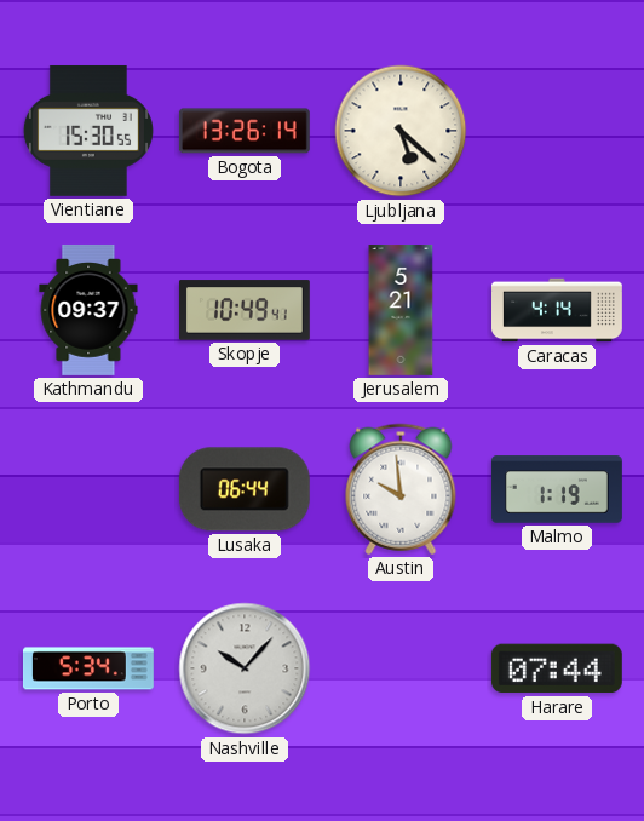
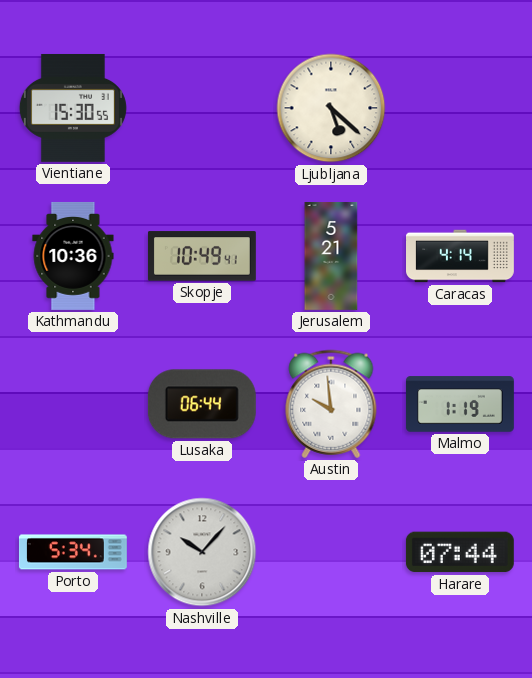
Bogota: 13:26 -> none (245, 131)
Kathmandu: 09:37 -> 10:36 (73, 256)
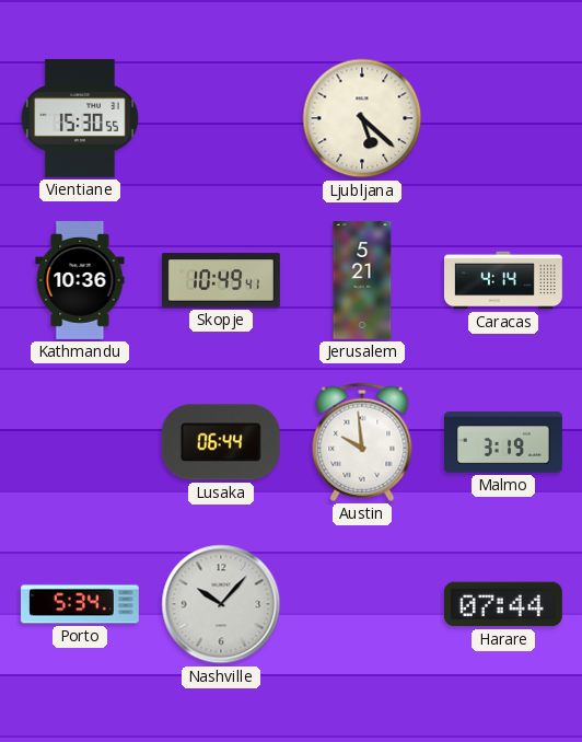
Malmo: 1:19 -> 3:19 (503, 442)
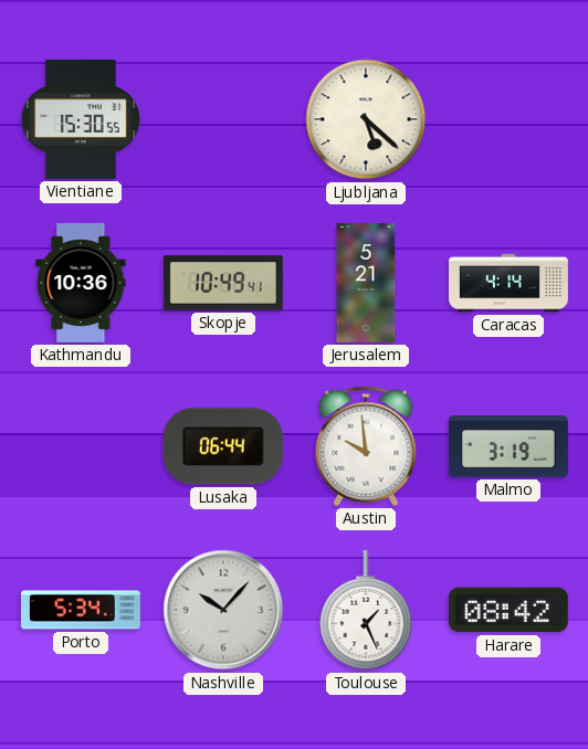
Toulouse: none -> 1:26 (366, 610)
Harare: 07:44 -> 08:42 (508, 610)
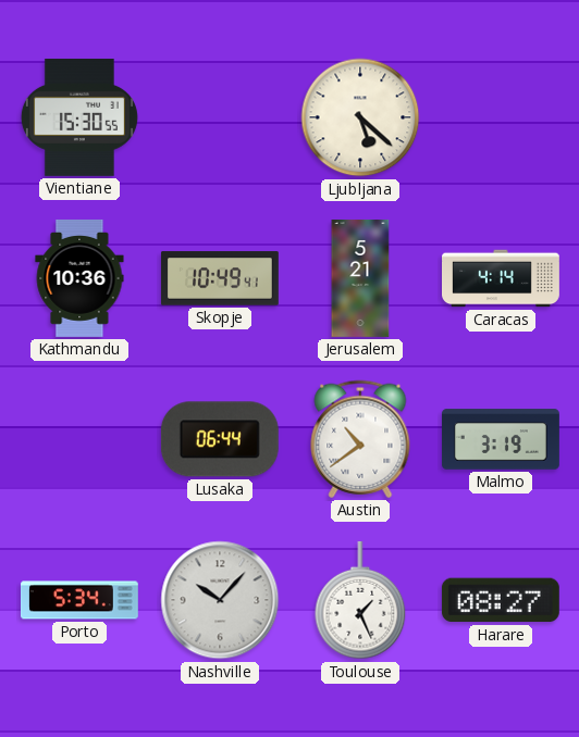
Austin: 9:59 -> 10:39 (360, 439)
Harare: 08:42 -> 08:27 (501, 600)
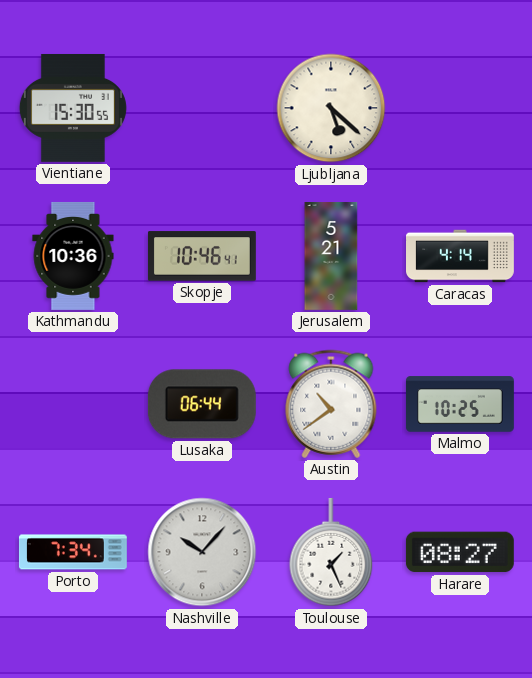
Skopje: 10:49 -> 10:46 (202, 256)
Malmo: 3:19 -> 10:25 (460, 404)
Porto: 5:34 -> 7:34 (73, 552)
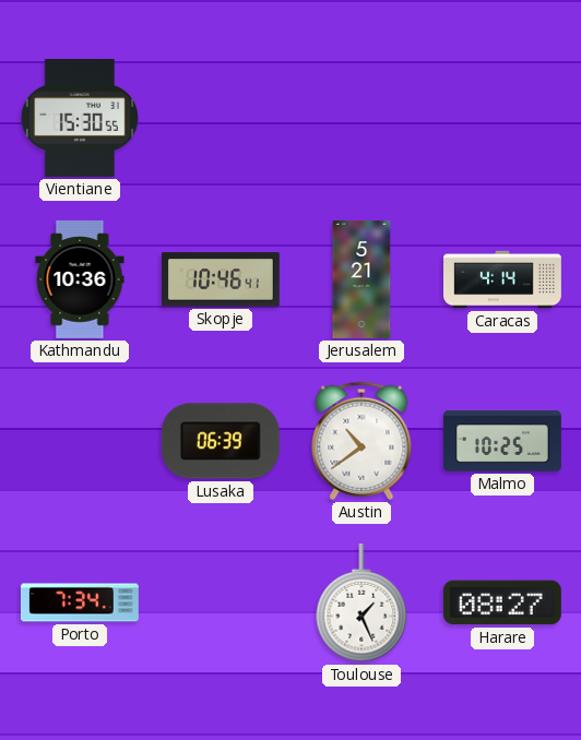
Ljubljana: 5:22 -> none (331, 108)
Lusaka: 06:44 -> 06:39 (221, 441)
Nashville: 10:07 -> none (202, 552)
